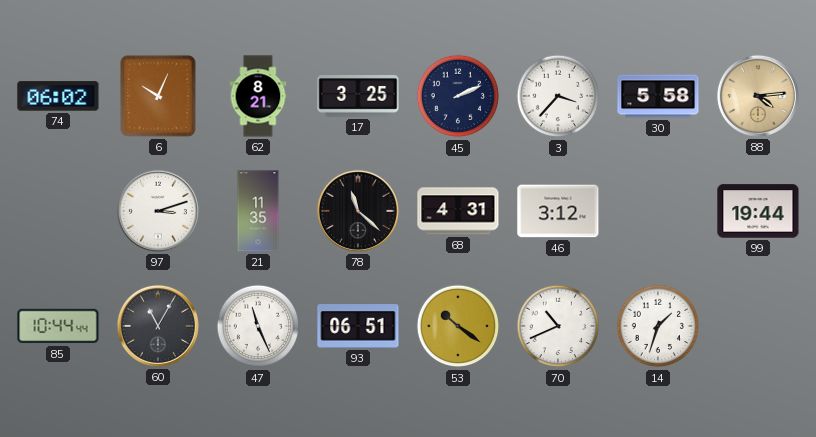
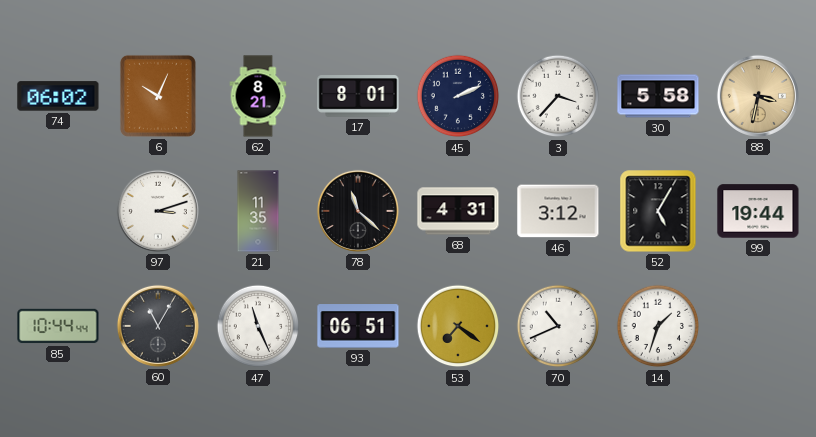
17: 3:25 -> 8:01 (358, 97)
88: 4:14 -> 3:32 (758, 96)
52: none -> 5:05 (658, 211)
53: 10:21 -> 7:21 (458, 326)
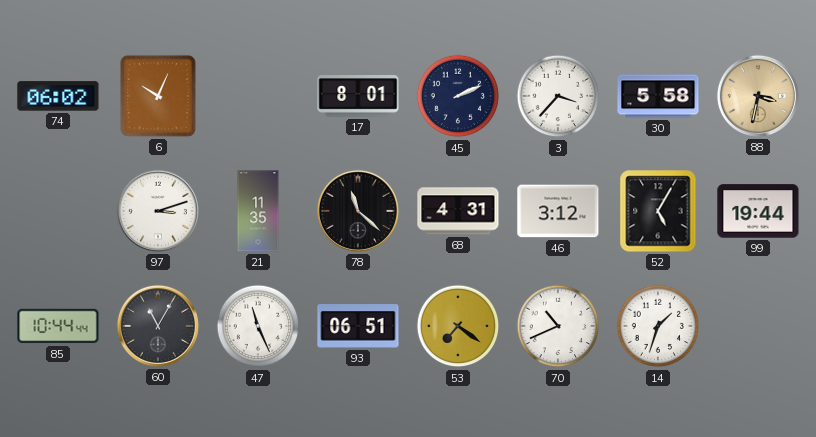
62: 8:21 -> none (258, 96)
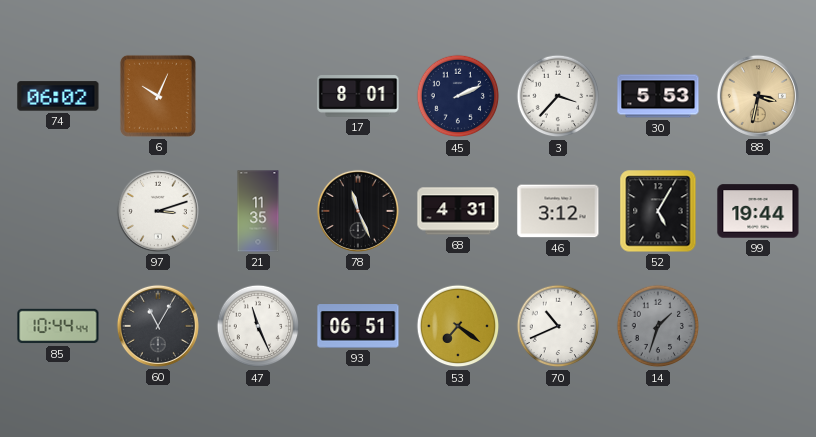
30: 5:58 -> 5:53 (658, 96)
78: 11:22 -> 11:26 (358, 211)
14 dial: white -> grey (658, 326)
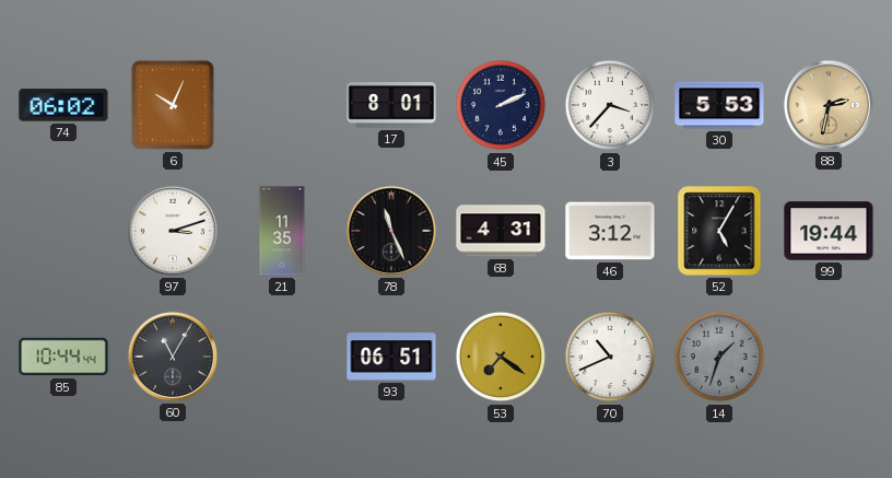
88: 3:32 -> 2:32 (829, 105)
47: 11:26 -> none (258, 326)
